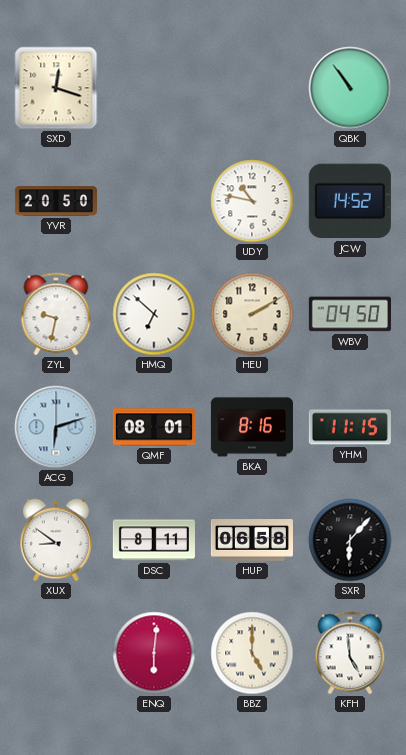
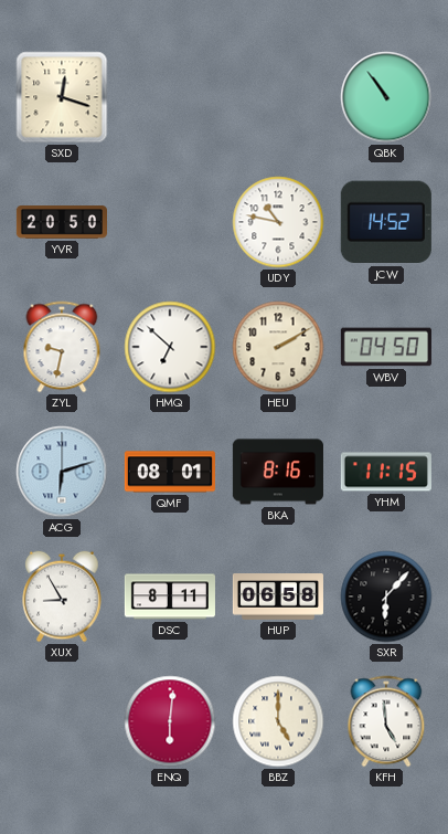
XUX: 8:51 -> 8:55 (62, 597)
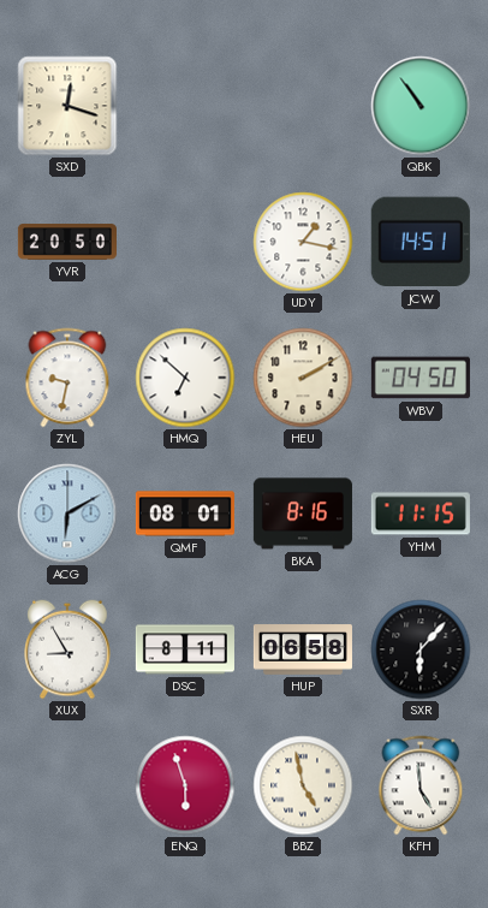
UDY: 10:47 -> 1:17 (303, 242)
JCW: 14:52 -> 14:51 (421, 242)
ACG: 6:12 -> 6:10 (67, 514)
ENQ: 6:01 -> 5:57 (185, 785)
BBZ: 5:00 -> 4:58 (303, 785)
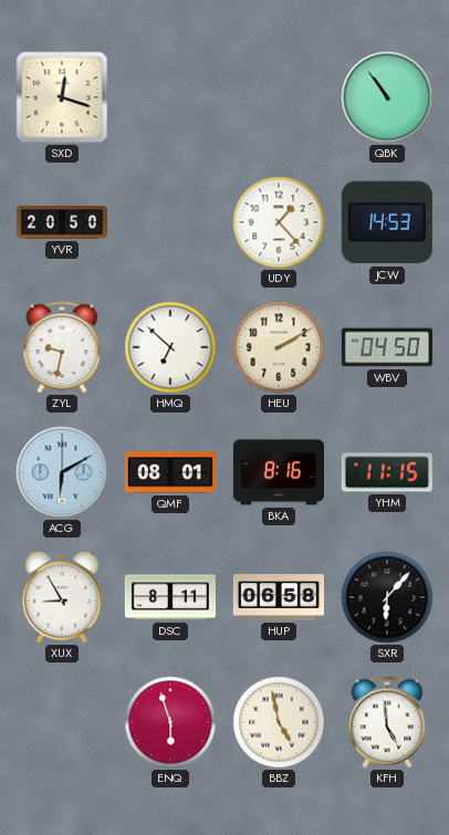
UDY: 1:17 -> 1:23 (279, 222)
JCW: 14:51 -> 14:53 (387, 222)
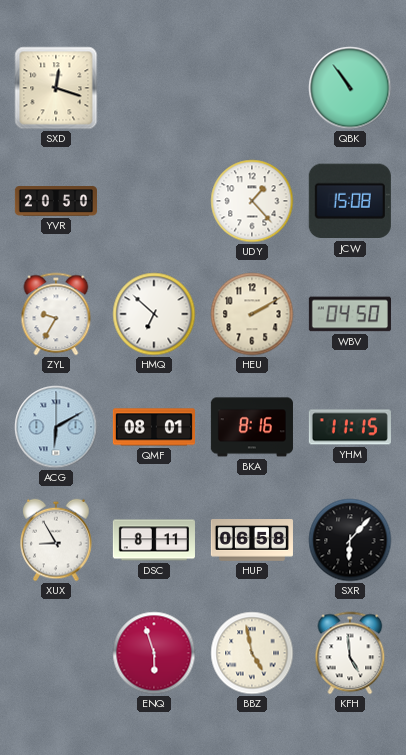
JCW: 14:53 -> 15:08 (350, 201)
ZYL: 9:32 -> 9:35 (56, 314)
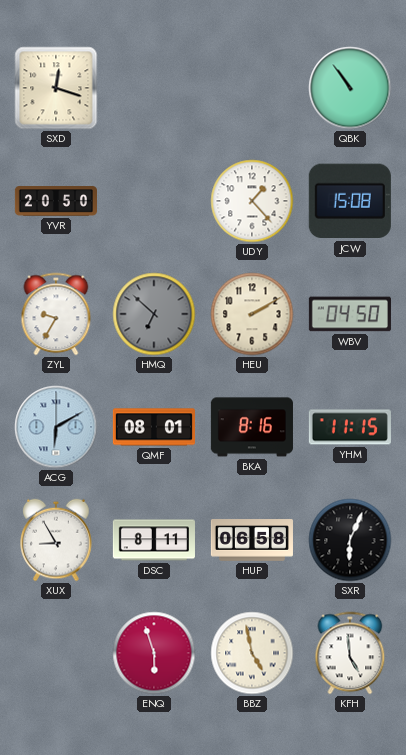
HMQ dial: white -> grey (154, 314)
SXR: 6:07 -> 6:04 (350, 540)
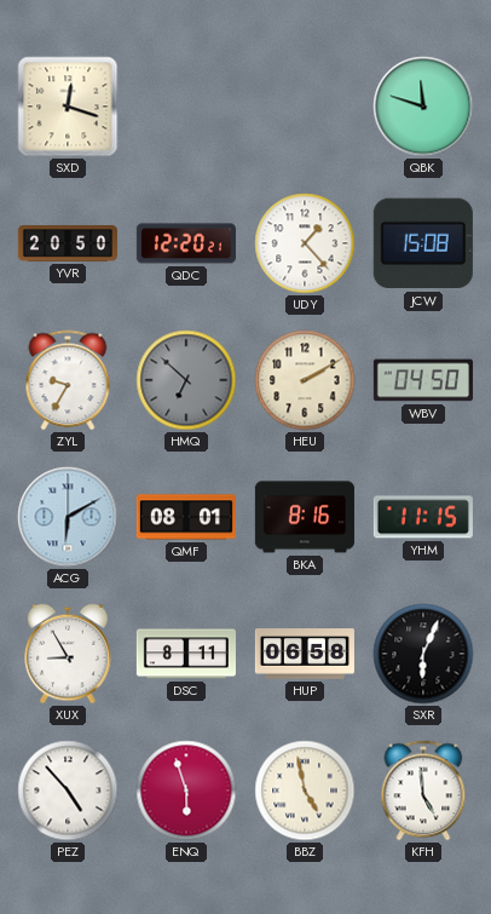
QBK: 10:54 -> 11:48 (423, 107)
QDC: none -> 12:20 (186, 243)
PEZ: none -> 4:53 (68, 791)
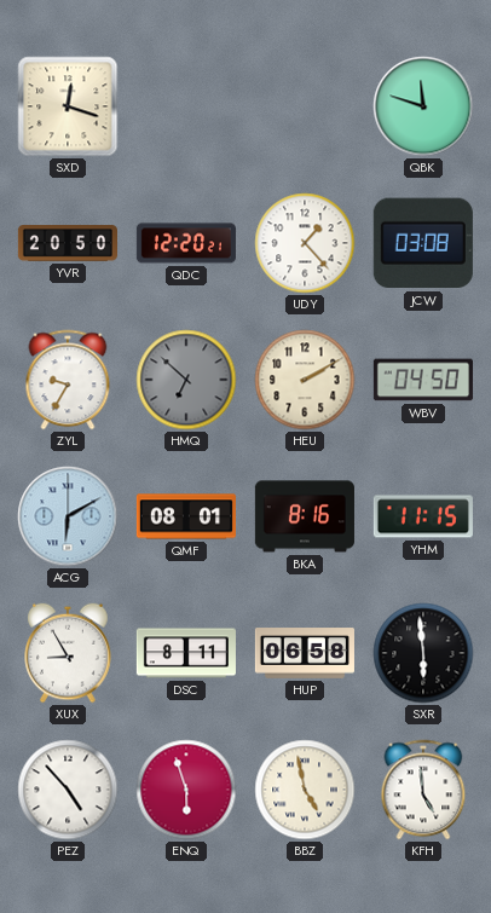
JCW: 15:08 -> 03:08 (423, 243)
SXR: 6:04 -> 5:59 (423, 653)
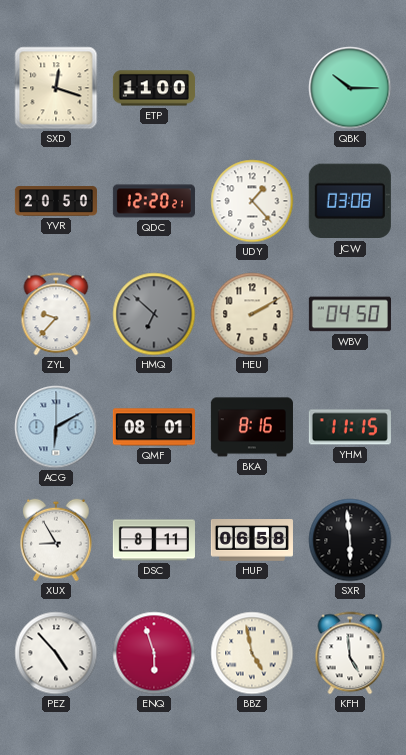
ETP: none -> 11:00 (154, 88)
QBK: 11:48 -> 10:15 (350, 88)
ZYL: 9:35 -> 9:37 (56, 314)
